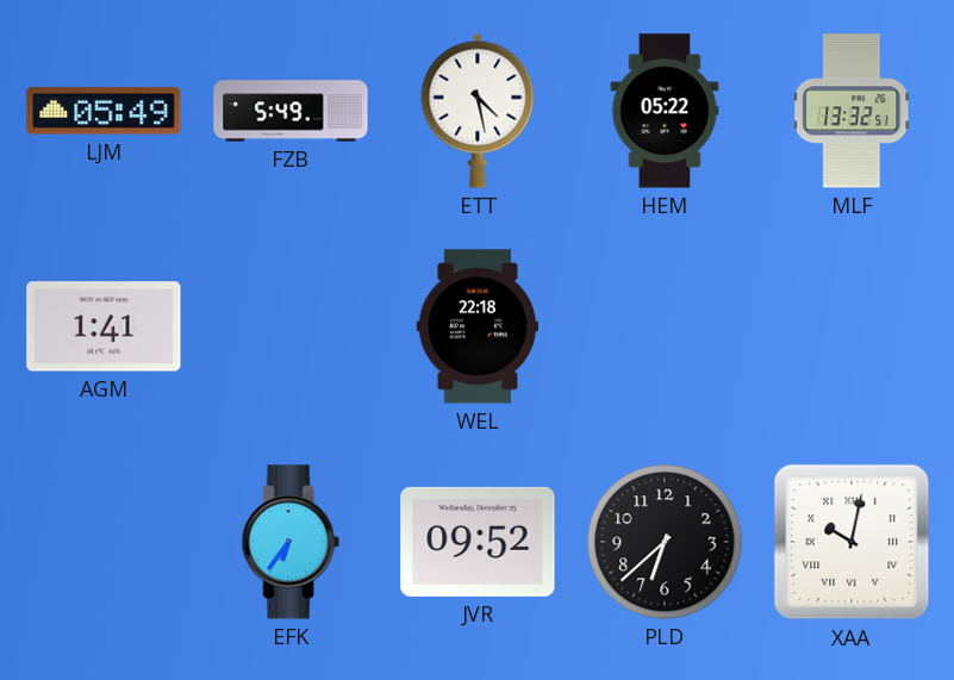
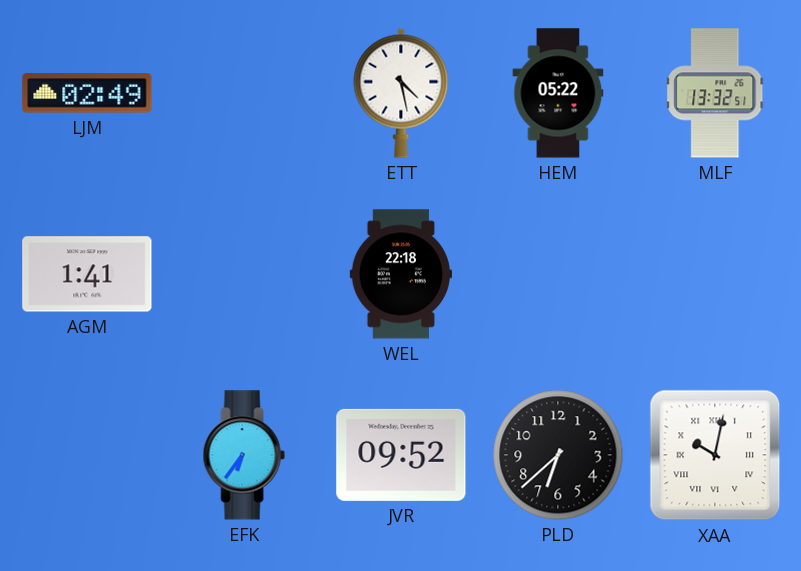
LJM: 05:49 -> 02:49 (87, 93)
FZB: 5:49 -> none (291, 111)
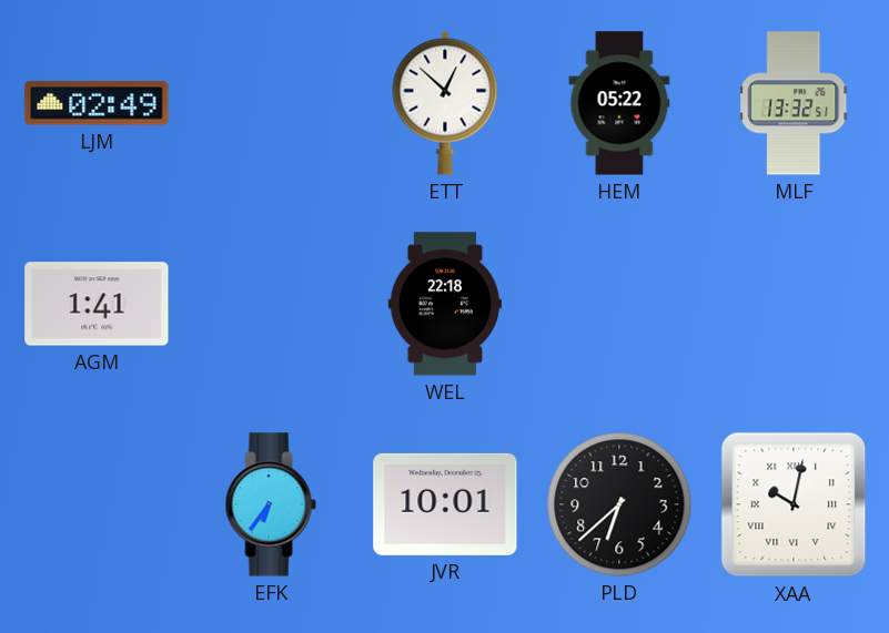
ETT: 4:28 -> 12:52 (445, 103)
JVR: 09:52 -> 10:01 (445, 504)
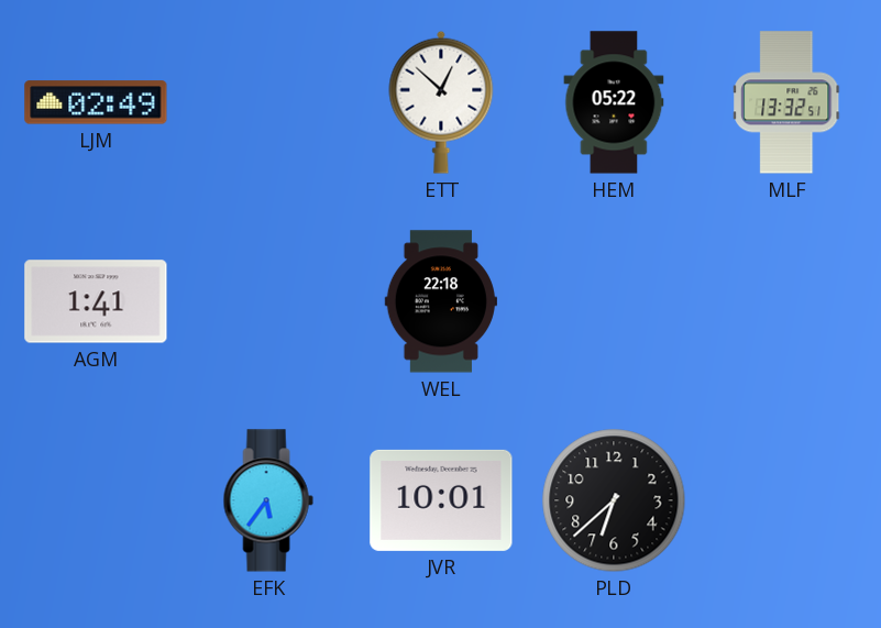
EFK: 6:36 -> 5:36 (268, 500)
XAA: 10:02 -> none (794, 504)
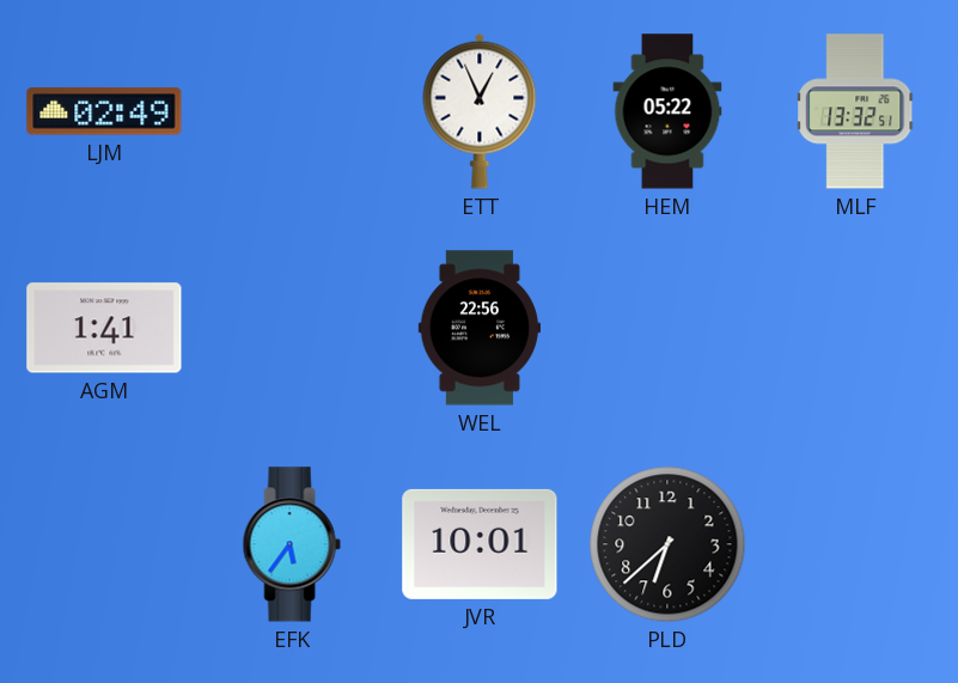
ETT: 12:52 -> 12:56 (480, 111)
WEL: 22:18 -> 22:56 (478, 328)
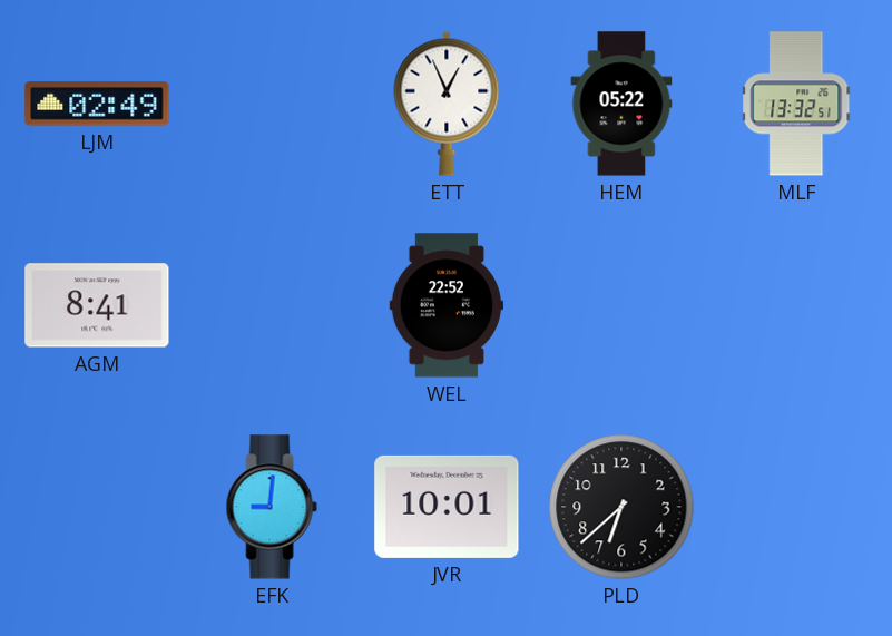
AGM: 1:41 -> 8:41 (97, 305)
WEL: 22:56 -> 22:52 (445, 305)
EFK: 5:36 -> 9:01 (272, 507)
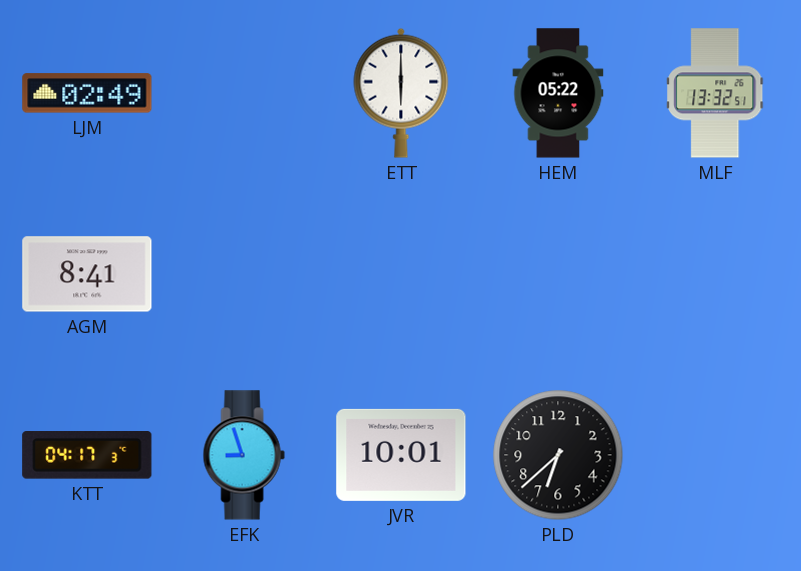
ETT: 12:56 -> 6:00 (401, 93)
WEL: 22:52 -> none (445, 305)
KTT: none -> 04:17 (87, 456)
EFK: 9:01 -> 8:57 (244, 455)
